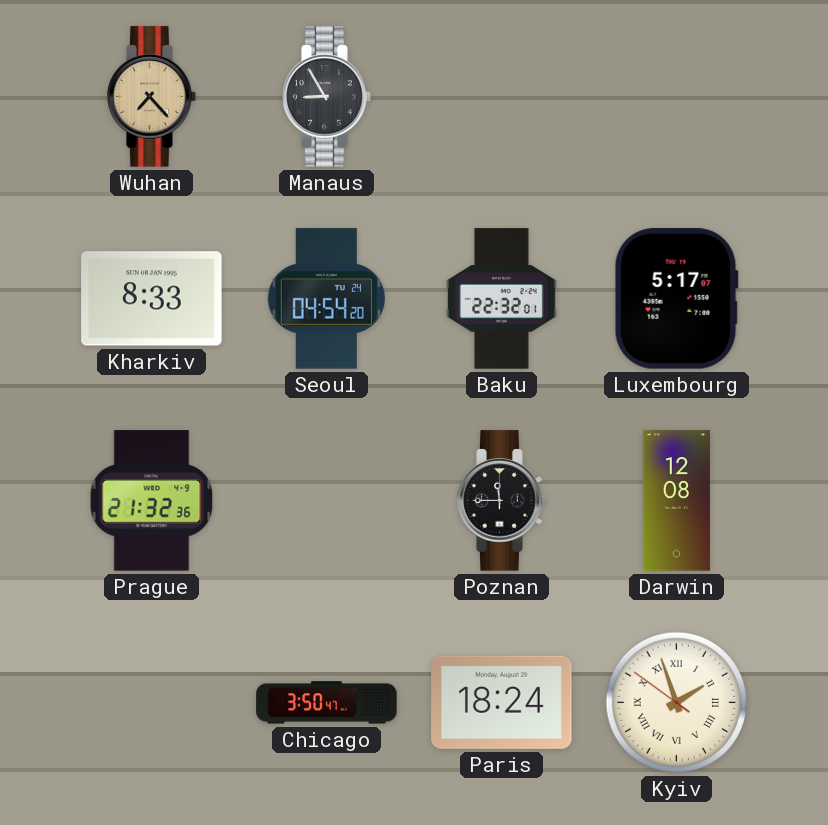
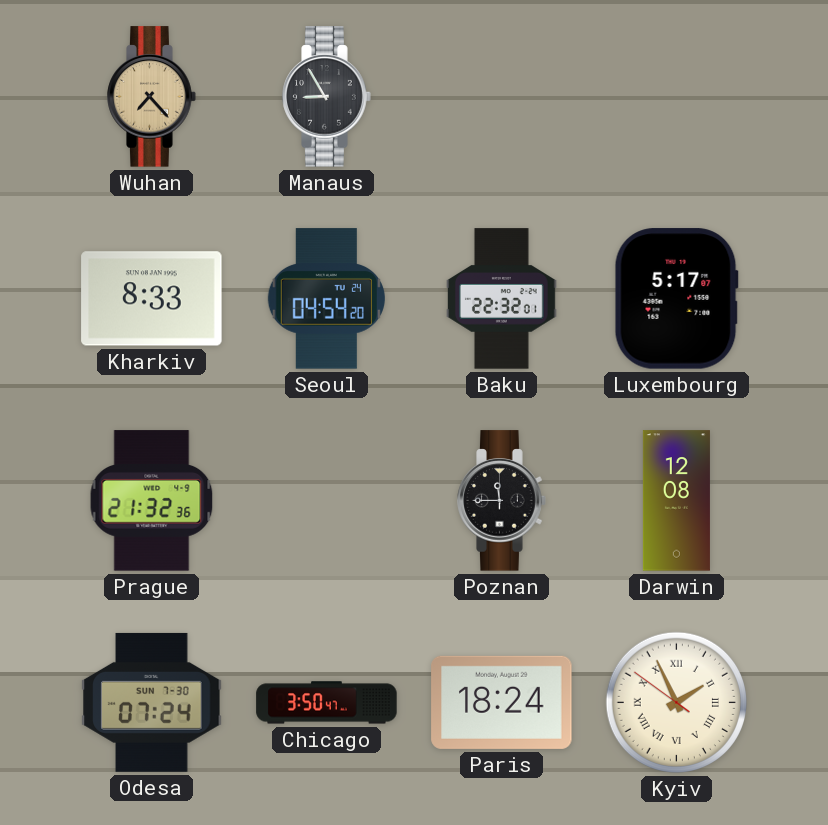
Odesa: none -> 07:24 (152, 702)
Kyiv: 1:56 -> 1:55 (676, 702)
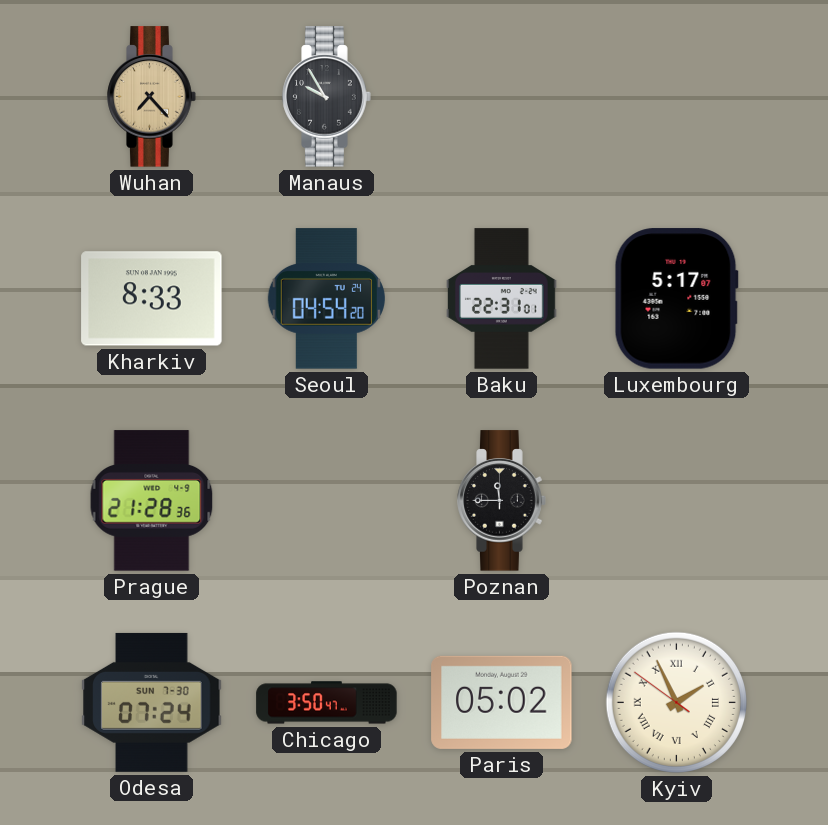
Manaus: 8:55 -> 9:55 (327, 97)
Baku: 22:32 -> 22:31 (502, 299)
Prague: 21:32 -> 21:28 (152, 501)
Darwin: 12:08 -> none (676, 501)
Paris: 18:24 -> 05:02 (502, 702)
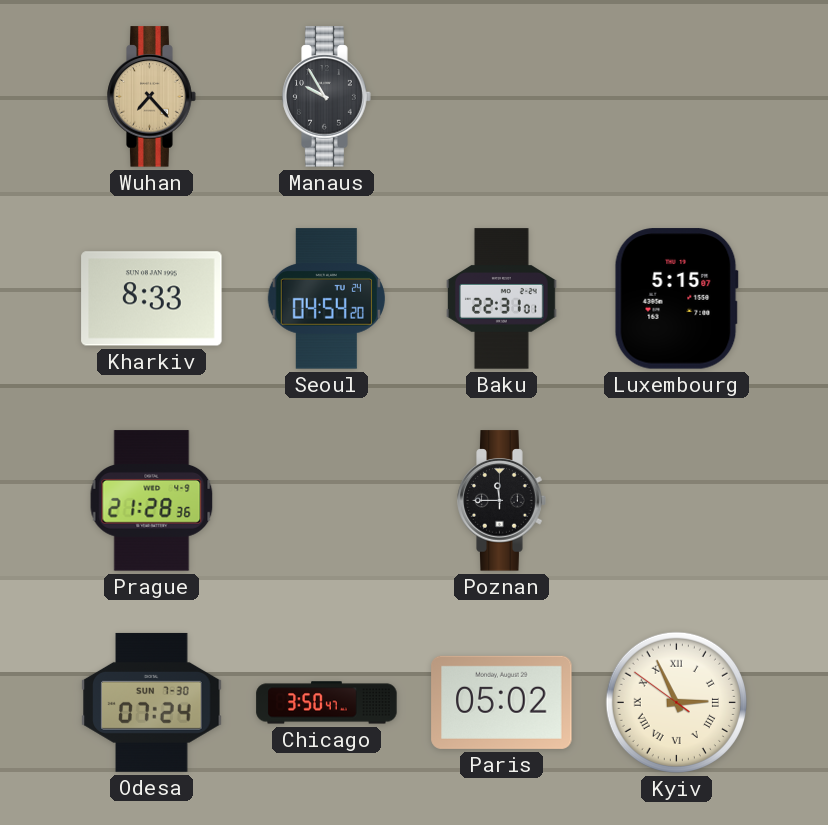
Luxembourg: 5:17 -> 5:15 (676, 299)
Kyiv: 1:55 -> 2:55 (676, 702)
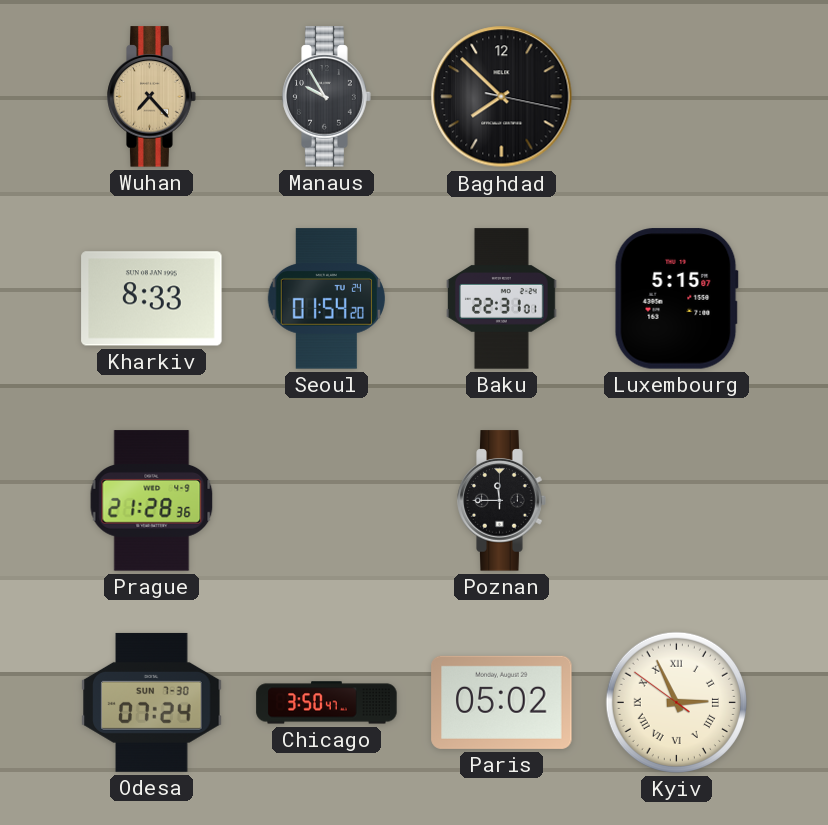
Baghdad: none -> 7:52 (502, 97)
Seoul: 04:54 -> 01:54 (326, 299)
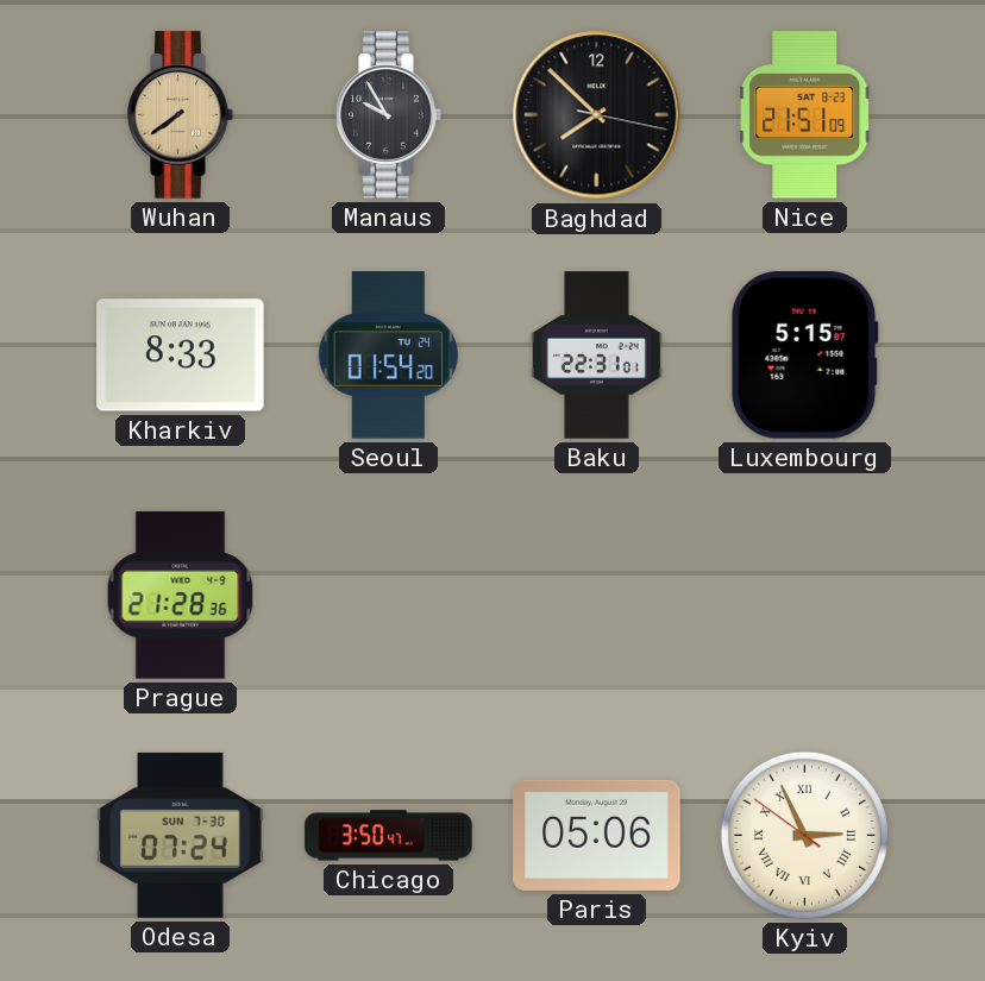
Wuhan: 7:23 -> 7:39 (181, 115)
Nice: none -> 21:51 (805, 115)
Poznan: 11:45 -> none (502, 501)
Paris: 05:02 -> 05:06 (597, 835)
